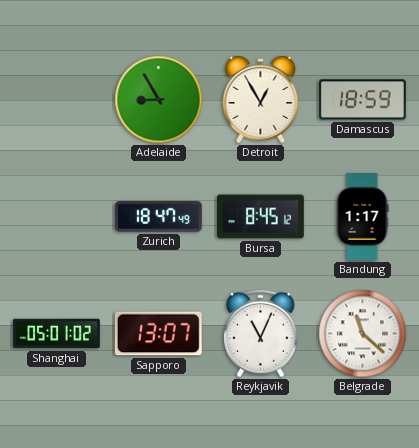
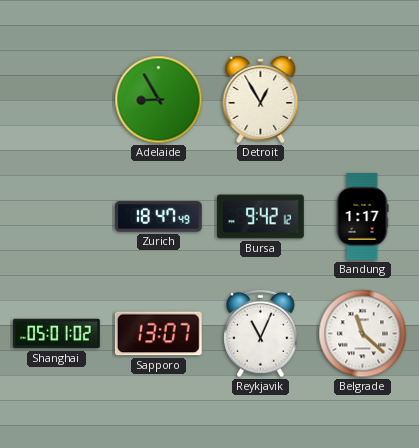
Damascus: 18:59 -> none (363, 100)
Bursa: 8:45 -> 9:42 (261, 217)
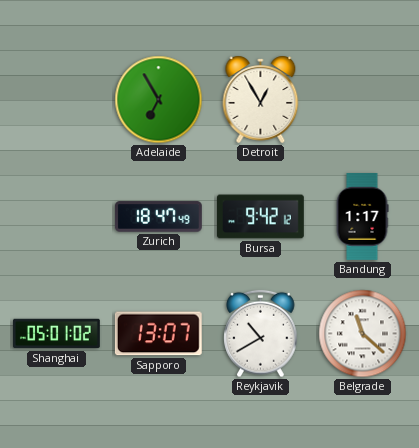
Adelaide: 8:55 -> 6:55 (159, 100)
Reykjavik: 11:04 -> 10:40 (261, 334)
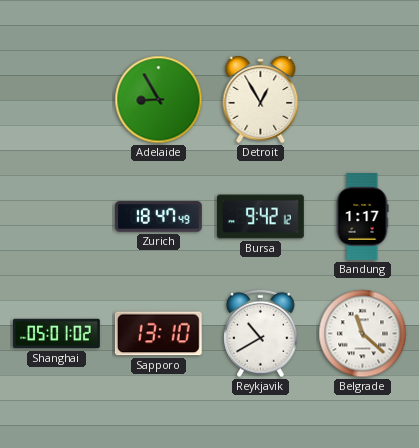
Adelaide: 6:55 -> 8:55 (159, 100)
Sapporo: 13:07 -> 13:10 (158, 334)
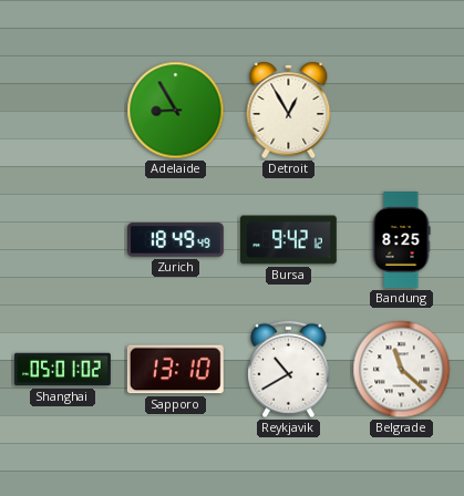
Zurich: 18:47 -> 18:49 (175, 240)
Bandung: 1:17 -> 8:25 (401, 240)
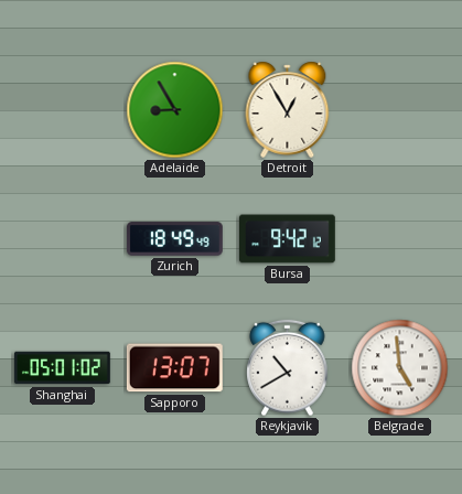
Bandung: 8:25 -> none (401, 240)
Sapporo: 13:10 -> 13:07 (174, 368)
Belgrade: 11:22 -> 4:59 (400, 368)
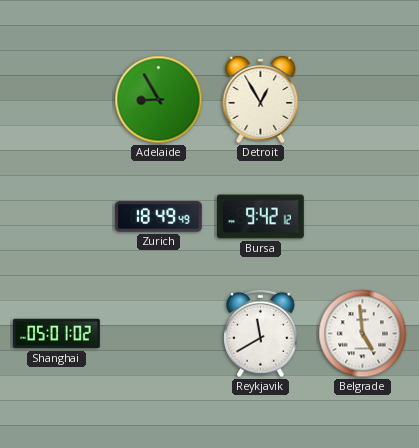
Sapporo: 13:07 -> none (174, 368)
Reykjavik: 10:40 -> 11:40 (261, 334)
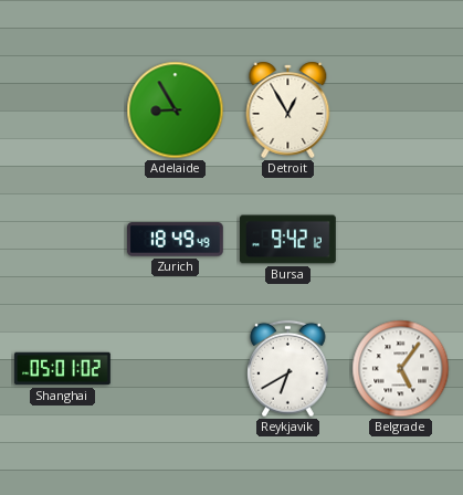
Reykjavik: 11:40 -> 6:40 (288, 369)
Belgrade: 4:59 -> 5:06 (401, 369)
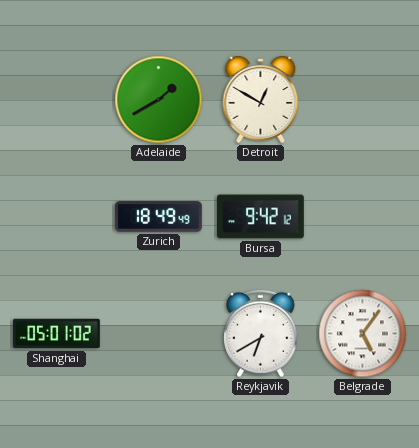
Adelaide: 8:55 -> 1:40 (159, 100)
Detroit: 12:55 -> 12:50 (261, 99)
